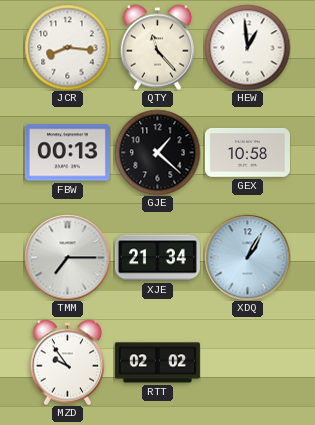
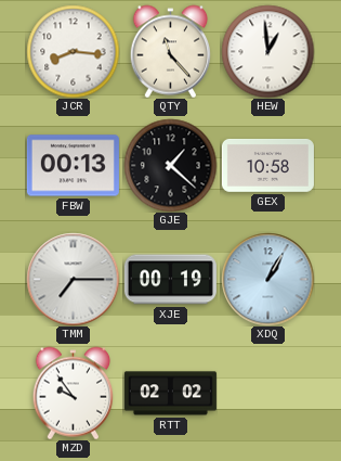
XJE: 21:34 -> 00:19 (170, 280)
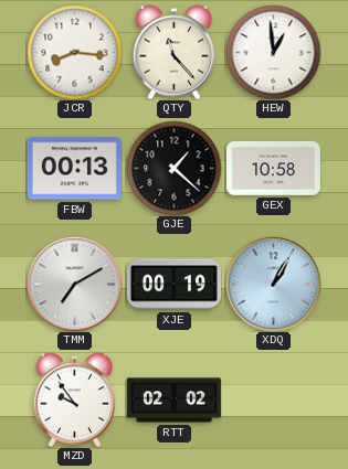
TMM: 7:15 -> 7:10 (74, 284)
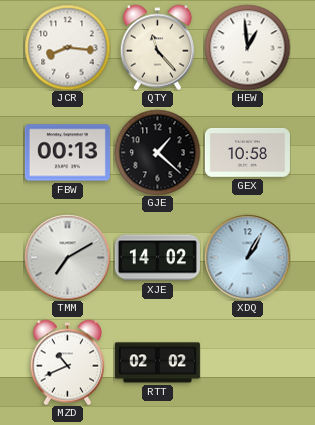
XJE: 00:19 -> 14:02 (157, 258)
MZD: 9:54 -> 10:41 (68, 362)
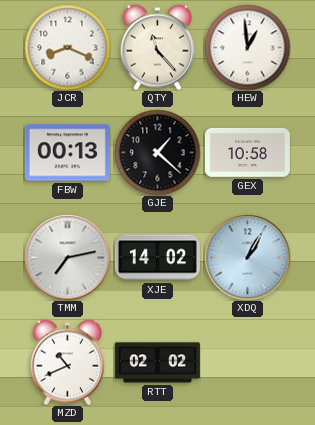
JCR: 8:16 -> 8:19 (67, 47)
TMM: 7:10 -> 7:13 (67, 257)
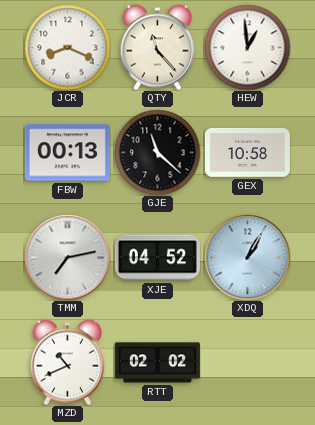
GJE: 1:22 -> 11:22 (157, 152)
XJE: 14:02 -> 04:52 (157, 258)
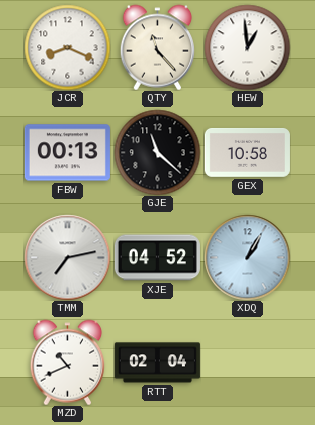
RTT: 02:02 -> 02:04 (157, 363)
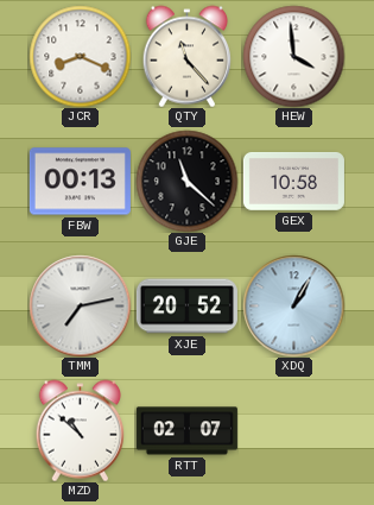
HEW: 12:59 -> 3:59 (293, 56)
XJE: 04:52 -> 20:52 (186, 307)
MZD: 10:41 -> 10:52 (81, 430)
RTT: 02:04 -> 02:07 (186, 431)
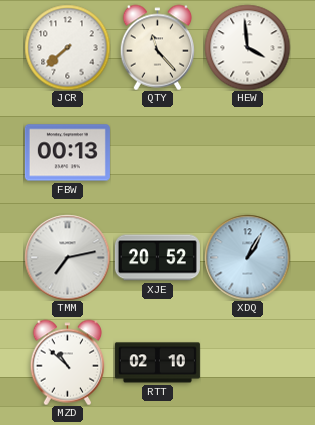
JCR: 8:19 -> 7:38 (67, 47)
GJE: 11:22 -> none (186, 181)
GEX: 10:58 -> none (293, 182)
RTT: 02:07 -> 02:10 (157, 363)
